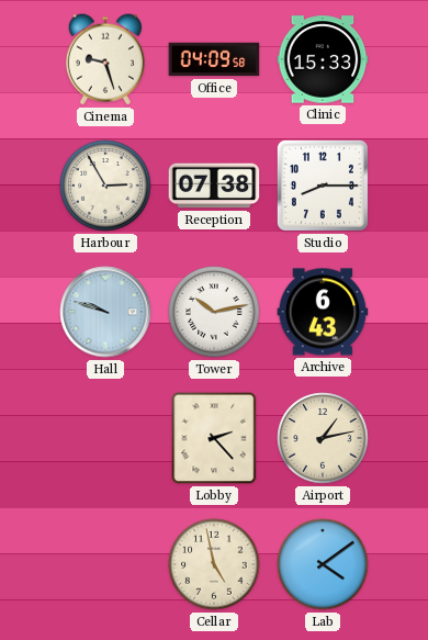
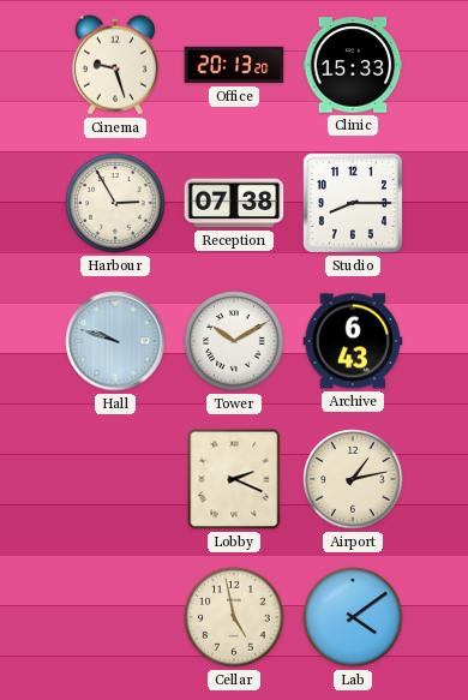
Office: 04:09 -> 20:13 (234, 65)
Tower: 10:13 -> 10:10 (234, 341)
Lobby: 2:23 -> 2:19 (234, 479)
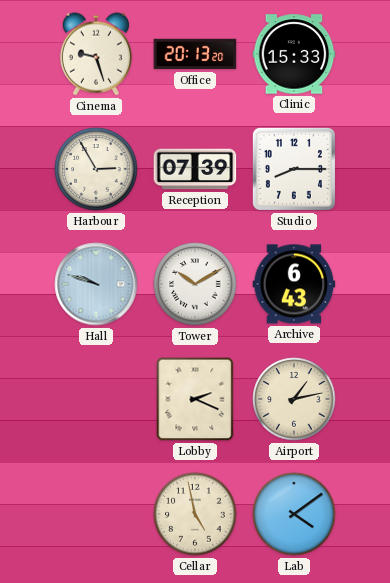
Reception: 07:38 -> 07:39 (195, 169)
